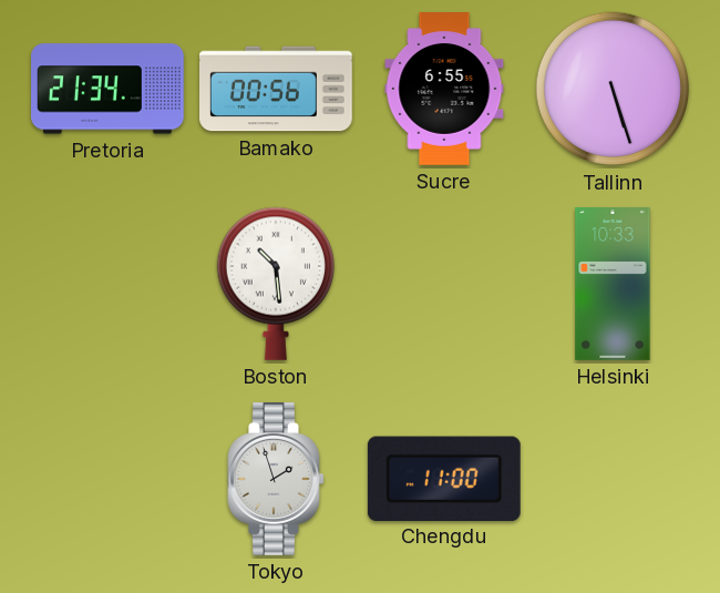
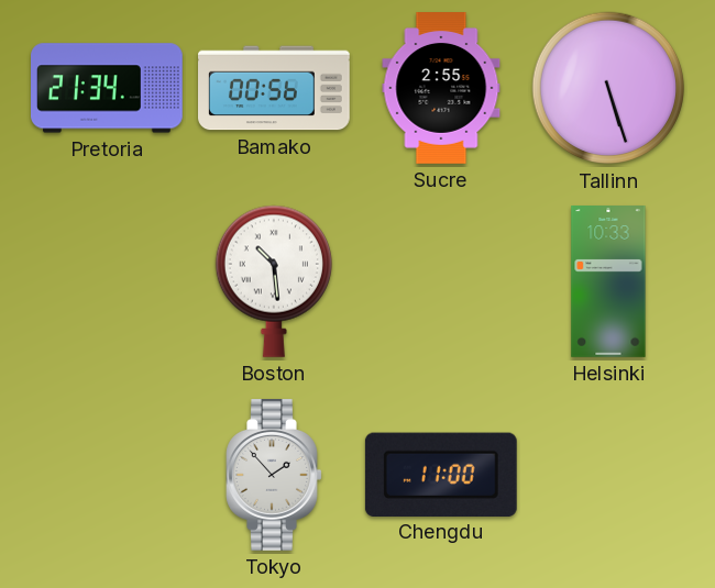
Sucre: 6:55 -> 2:55 (441, 89)
Tokyo: 1:57 -> 1:53 (274, 476)
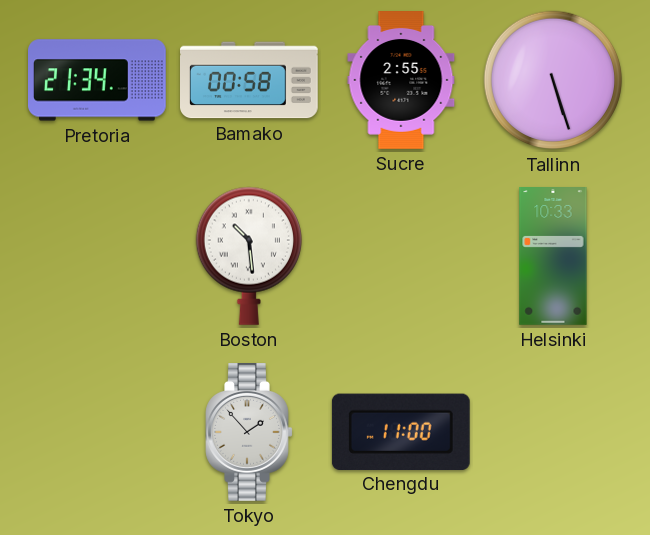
Bamako: 00:56 -> 00:58 (250, 80)
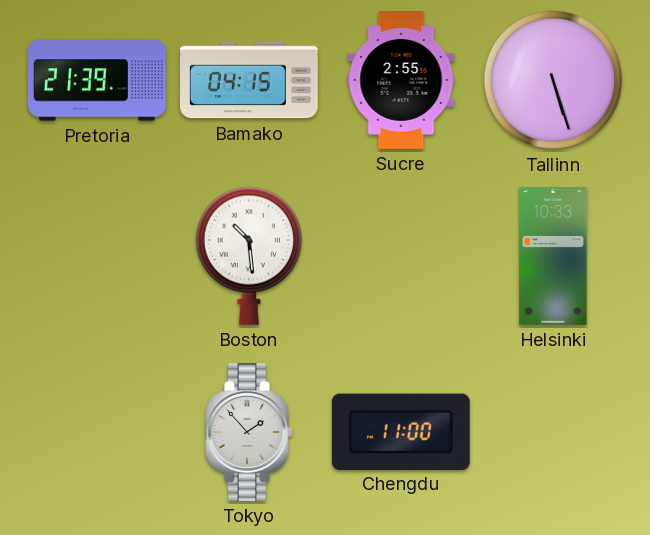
Pretoria: 21:34 -> 21:39 (98, 80)
Bamako: 00:58 -> 04:15 (250, 80)
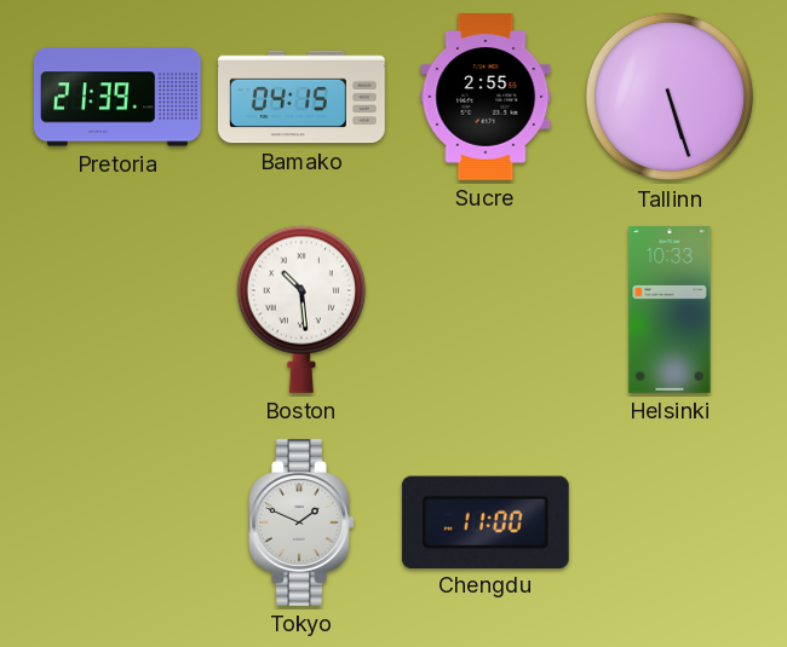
Tokyo: 1:53 -> 1:49 (301, 524)
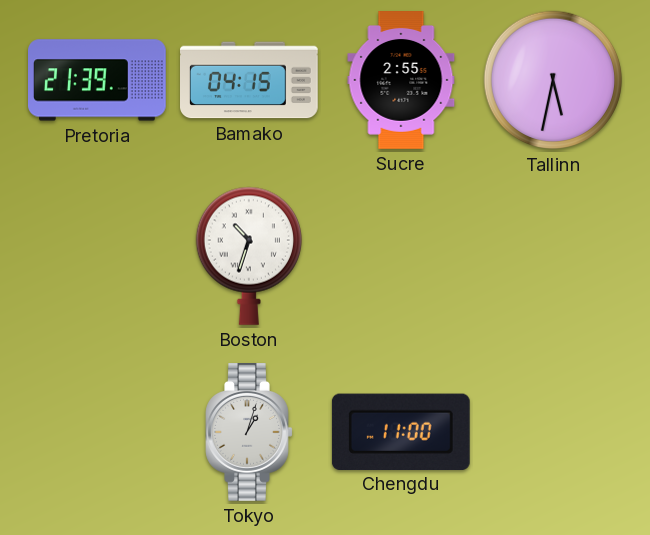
Tallinn: 5:27 -> 5:32 (553, 80)
Boston: 10:29 -> 10:33 (249, 256)
Helsinki: 10:33 -> none (670, 311)
Tokyo: 1:49 -> 1:03 (249, 433)
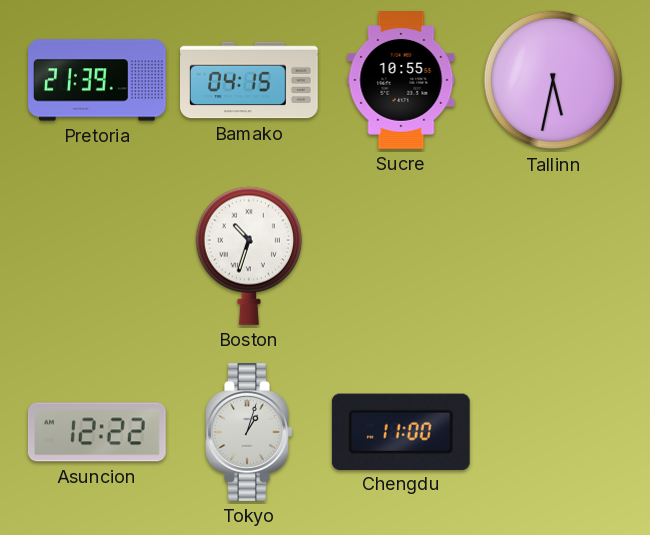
Sucre: 2:55 -> 10:55 (401, 81)
Asuncion: none -> 12:22 (97, 432)
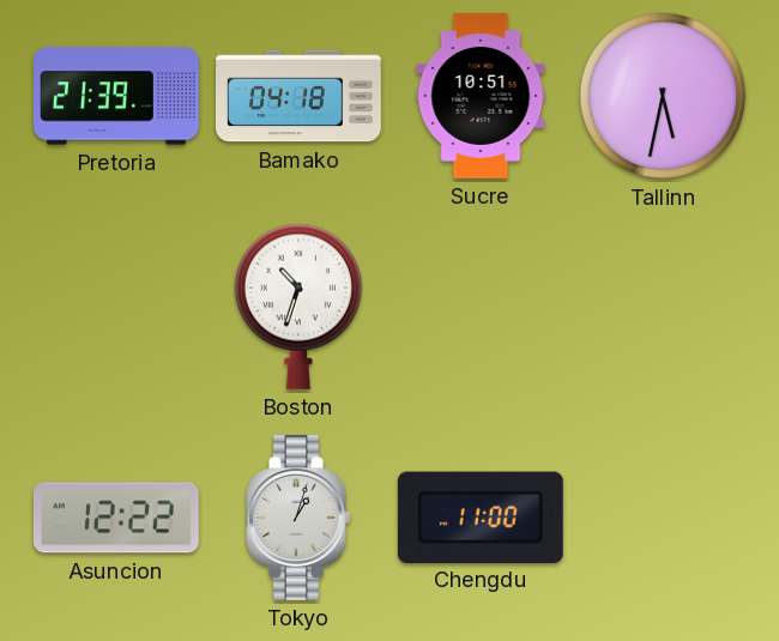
Bamako: 04:15 -> 04:18 (300, 96)
Sucre: 10:55 -> 10:51 (481, 97)
